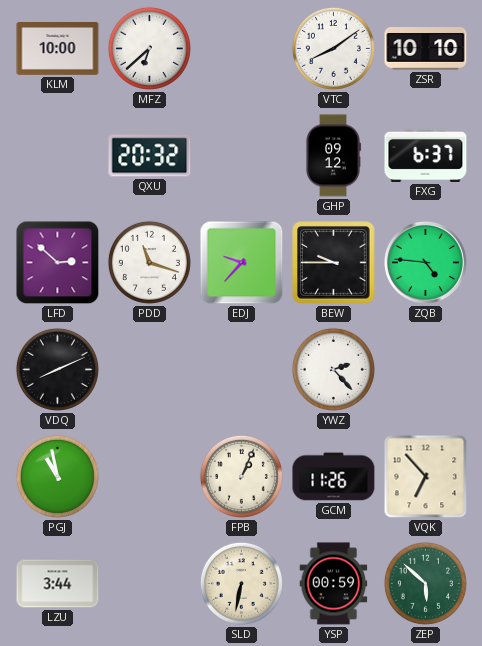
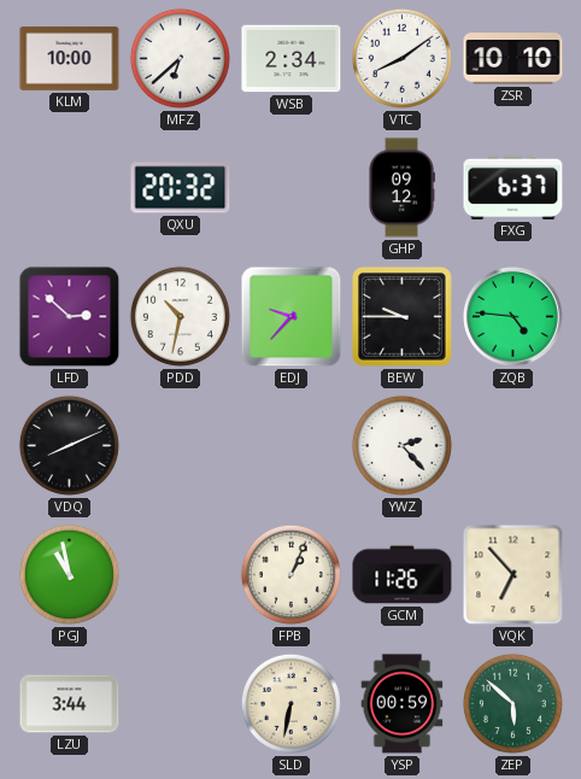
WSB: none -> 2:34 (292, 59)
PDD: 11:18 -> 10:32 (180, 316)
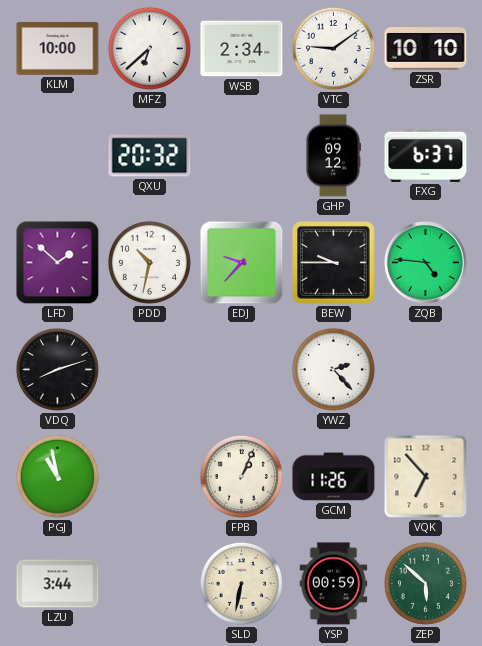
VTC: 8:09 -> 9:09 (333, 48)
LFD: 2:52 -> 1:52 (58, 263)
VDQ: 8:11 -> 8:12 (57, 369)
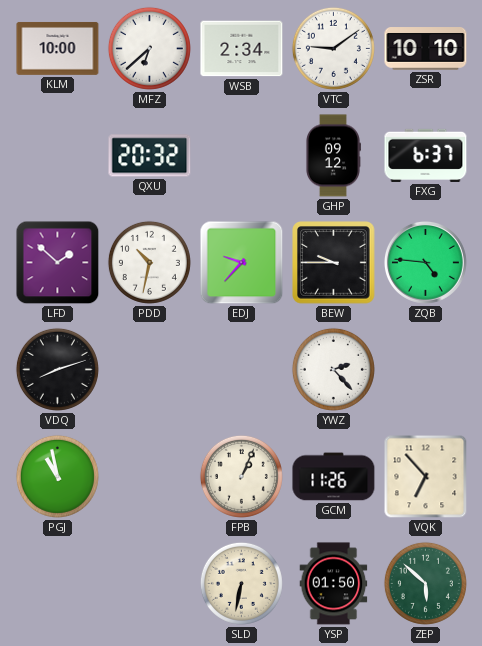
LZU: 3:44 -> none (58, 584)
YSP: 00:59 -> 01:50 (334, 584)
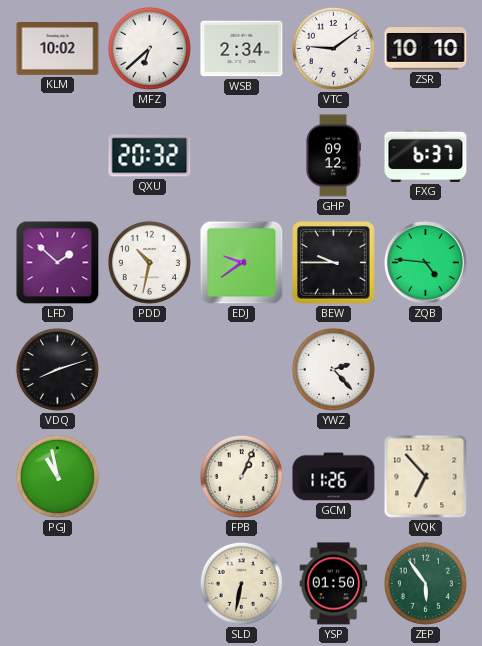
KLM: 10:00 -> 10:02 (58, 48)
EDJ: 9:37 -> 9:39 (242, 263)
ZEP: 5:52 -> 5:54 (425, 583)
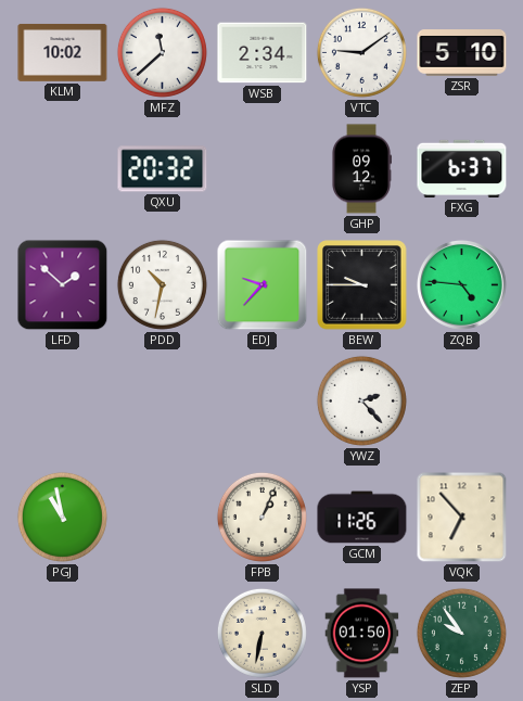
MFZ: 6:38 -> 11:38 (162, 52)
ZSR: 10:10 -> 5:10 (462, 53)
EDJ: 9:39 -> 9:37 (263, 285)
VDQ: 8:12 -> none (57, 369)
ZEP: 5:54 -> 9:54 (461, 633)
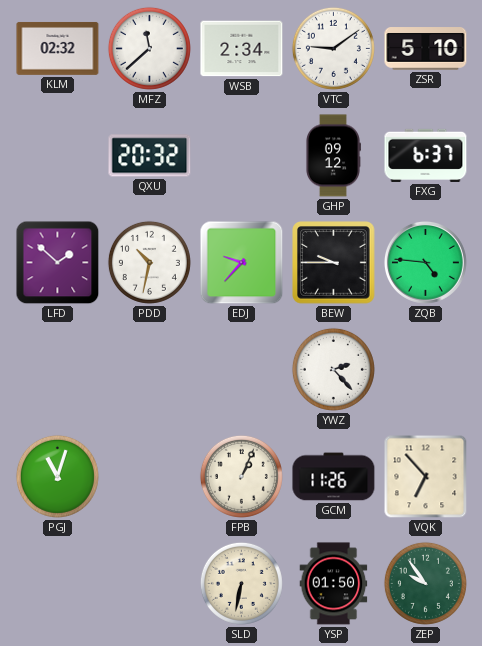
KLM: 10:02 -> 02:32 (58, 48)
PGJ: 10:58 -> 11:03 (57, 476)
